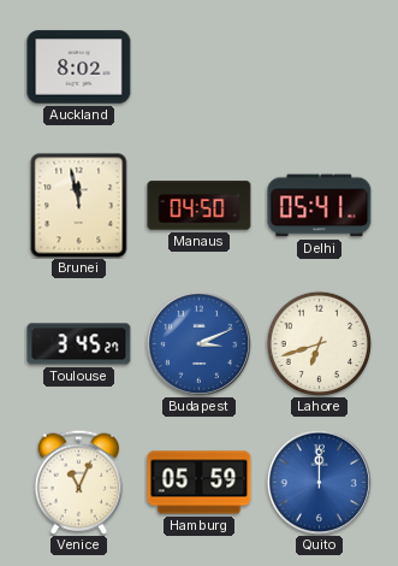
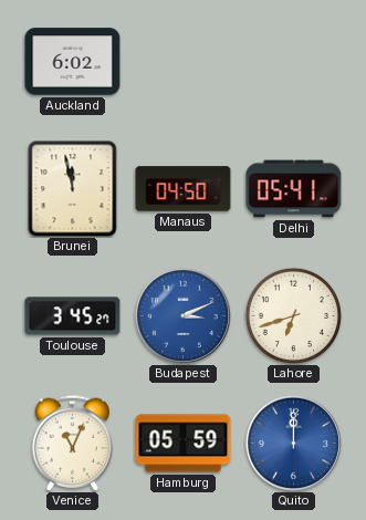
Auckland: 8:02 -> 6:02 (73, 62)
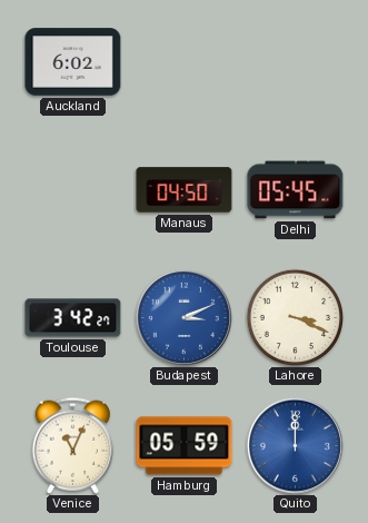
Brunei: 11:58 -> none (73, 189)
Delhi: 05:41 -> 05:45 (296, 190)
Toulouse: 3:45 -> 3:42 (73, 318)
Lahore: 6:42 -> 3:19 (295, 317)
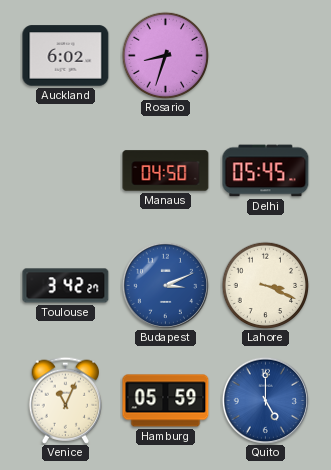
Rosario: none -> 8:33 (165, 55)
Quito: 12:00 -> 5:00 (265, 400)
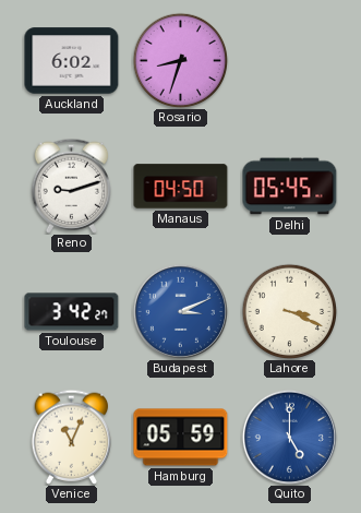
Reno: none -> 9:12 (72, 186)
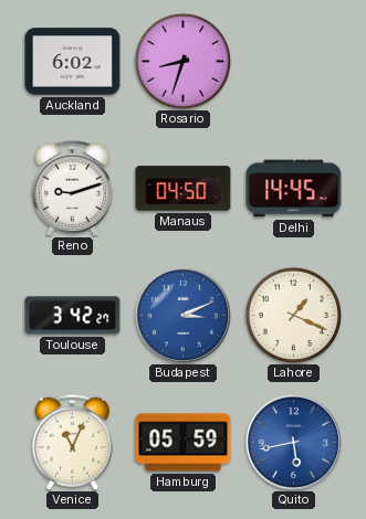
Delhi: 05:45 -> 14:45 (294, 189)
Lahore: 3:19 -> 1:19 (293, 315)
Quito: 5:00 -> 5:43 (293, 442)
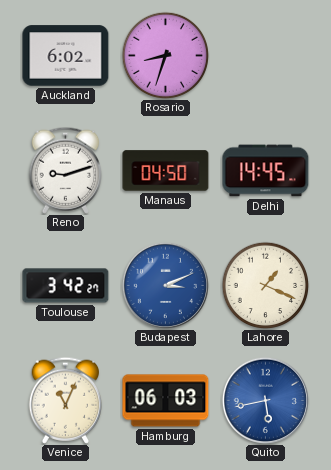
Hamburg: 05:59 -> 06:03 (166, 401)
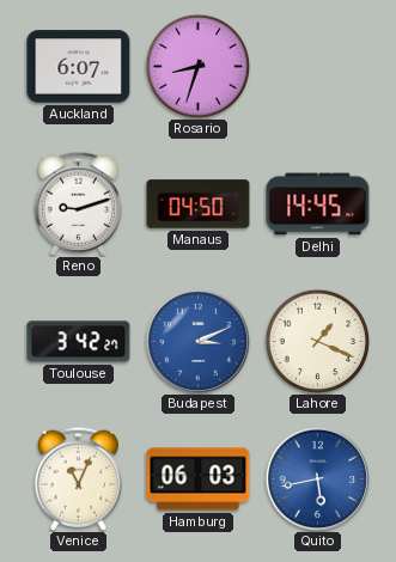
Auckland: 6:02 -> 6:07 (79, 67)
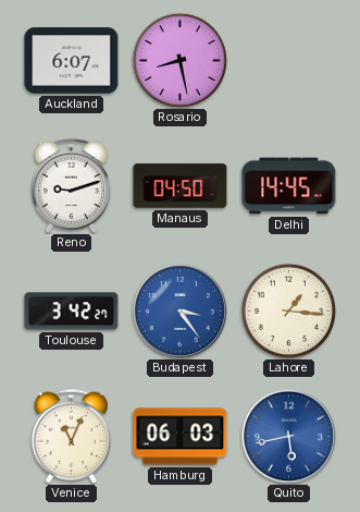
Rosario: 8:33 -> 8:28 (179, 60)
Budapest: 3:11 -> 3:24 (179, 310)
Lahore: 1:19 -> 1:16 (288, 310)
